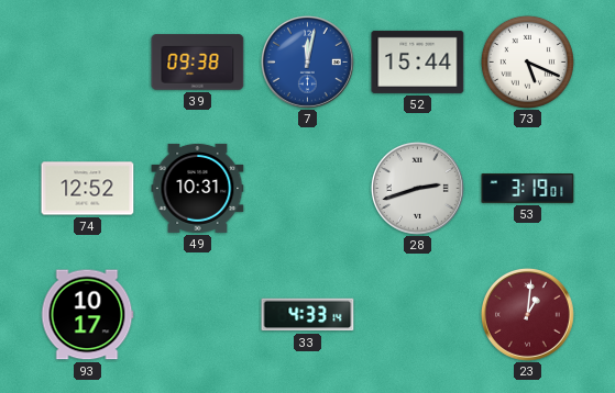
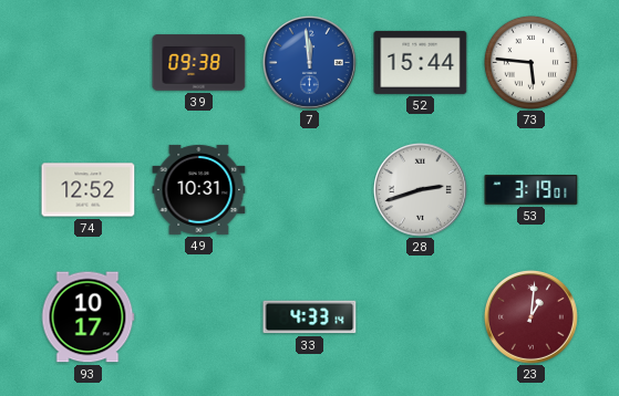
7: 12:02 -> 11:59 (309, 62)
73: 5:19 -> 5:46 (530, 62)
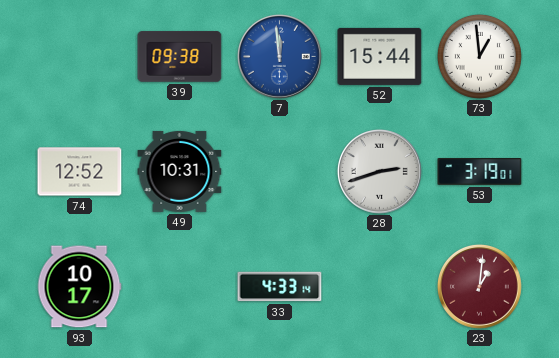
73: 5:46 -> 12:59 (479, 56)
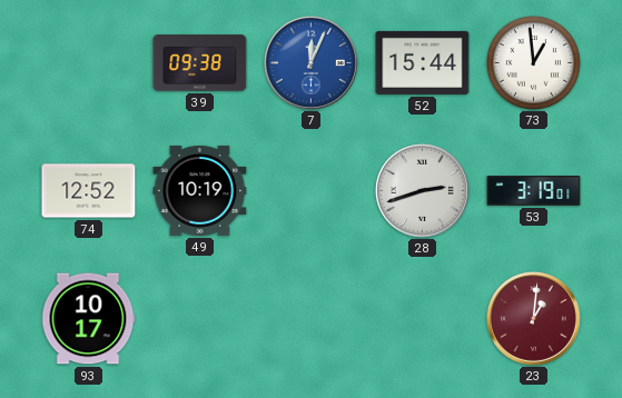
7: 11:59 -> 12:04 (310, 62)
49: 10:31 -> 10:19 (200, 190)
33: 4:33 -> none (280, 287)
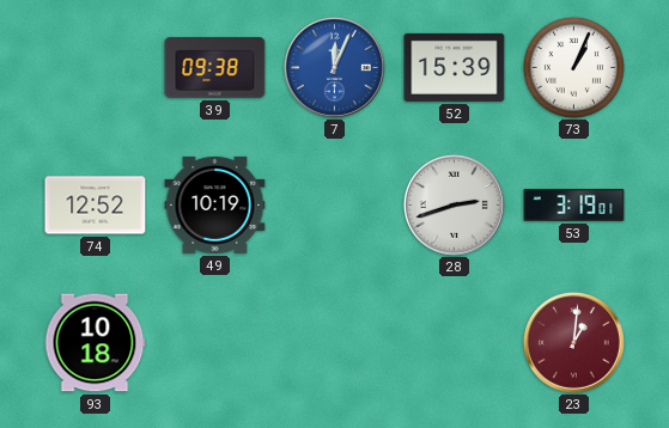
52: 15:44 -> 15:39 (455, 67)
73: 12:59 -> 1:04 (573, 67)
93: 10:17 -> 10:18 (95, 343)
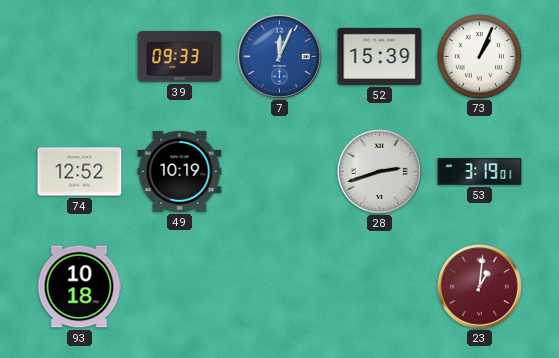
39: 09:38 -> 09:33 (180, 57)
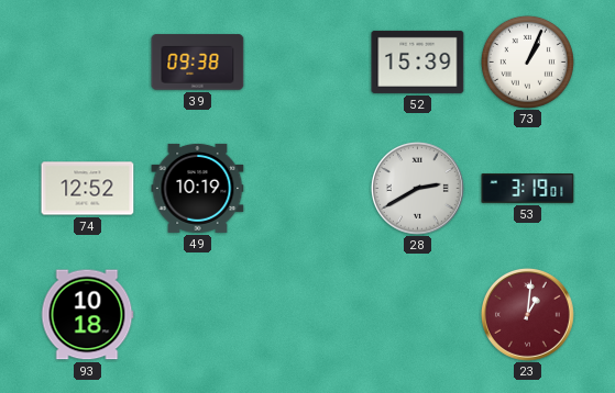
39: 09:33 -> 09:38 (198, 63)
7: 12:04 -> none (279, 56)
28: 2:42 -> 2:40 (417, 188)
